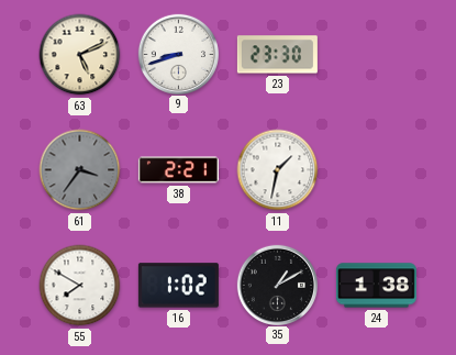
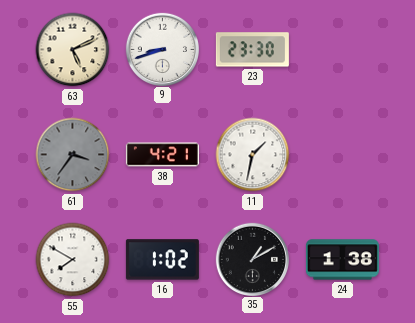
38: 2:21 -> 4:21 (162, 155)
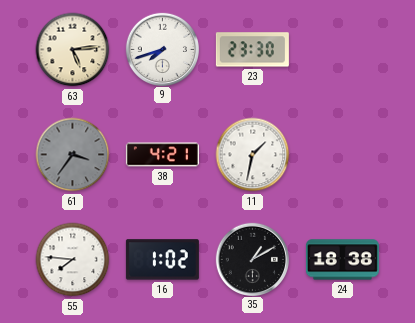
63: 5:11 -> 5:14 (73, 50)
9: 8:42 -> 7:42 (162, 49)
55: 7:50 -> 7:46 (73, 260)
24: 1:38 -> 18:38 (342, 260)
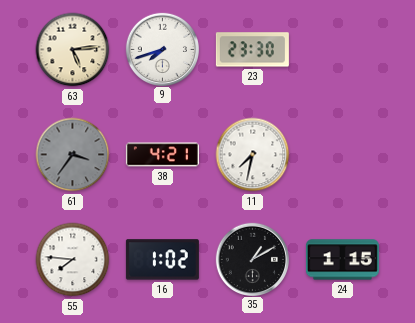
11: 1:32 -> 7:32 (253, 155)
24: 18:38 -> 1:15 (342, 260)
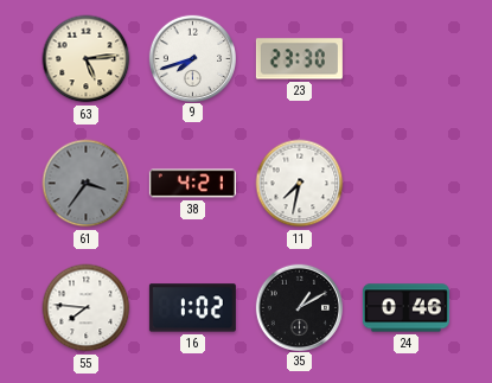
24: 1:15 -> 0:46 (405, 308)
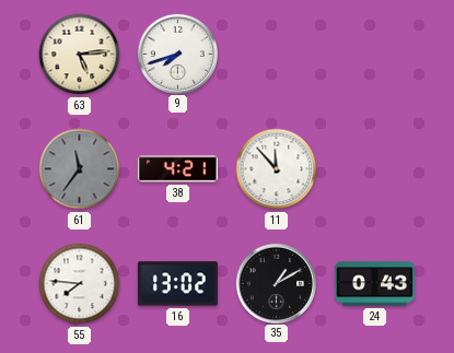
23: 23:30 -> none (299, 59)
61: 3:36 -> 11:36 (80, 169)
11: 7:32 -> 11:53 (277, 169)
16: 1:02 -> 13:02 (177, 284)
24: 0:46 -> 0:43 (374, 284)
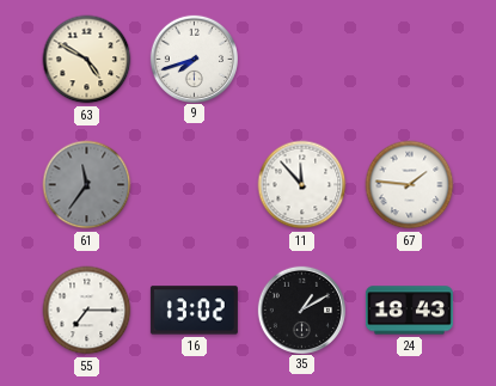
63: 5:14 -> 4:50 (87, 60)
38: 4:21 -> none (177, 169)
67: none -> 1:46 (410, 185)
55: 7:46 -> 7:15 (87, 311)
24: 0:43 -> 18:43 (409, 311)
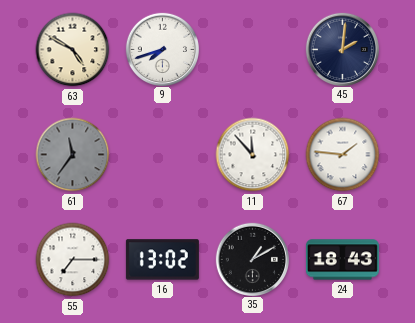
45: none -> 2:01 (342, 49)
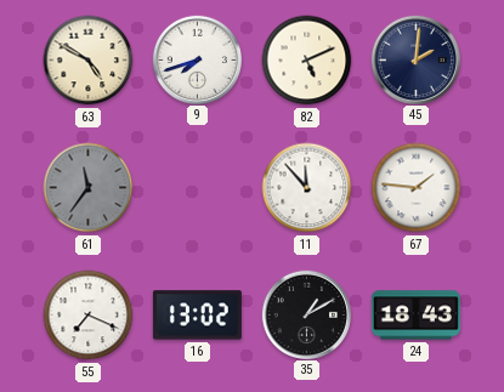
82: none -> 5:11 (307, 61)
55: 7:15 -> 7:19 (89, 316)
